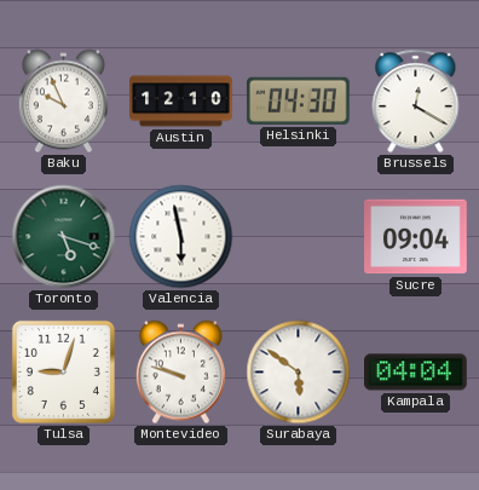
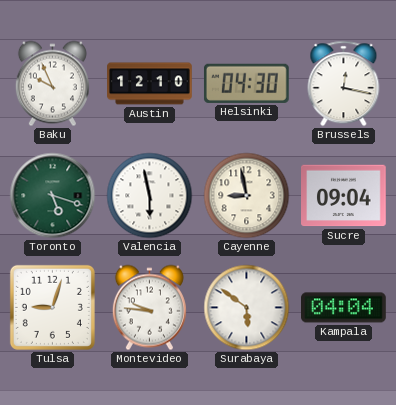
Brussels: 12:20 -> 12:17 (344, 84)
Cayenne: none -> 8:58 (247, 196)
Montevideo: 9:48 -> 9:46 (149, 308)
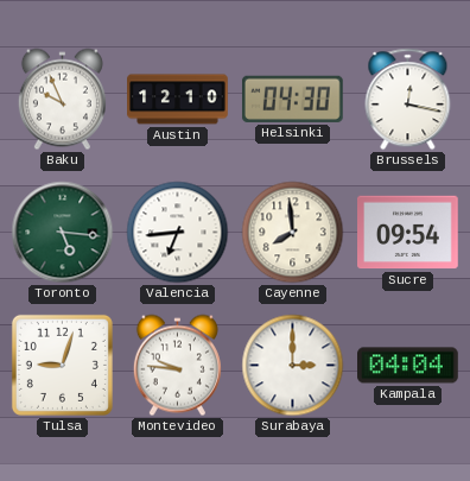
Toronto: 5:18 -> 5:16 (63, 233)
Valencia: 5:58 -> 6:44 (178, 233)
Cayenne: 8:58 -> 7:59 (293, 233)
Sucre: 09:04 -> 09:54 (408, 233)
Surabaya: 5:51 -> 3:00 (293, 366)
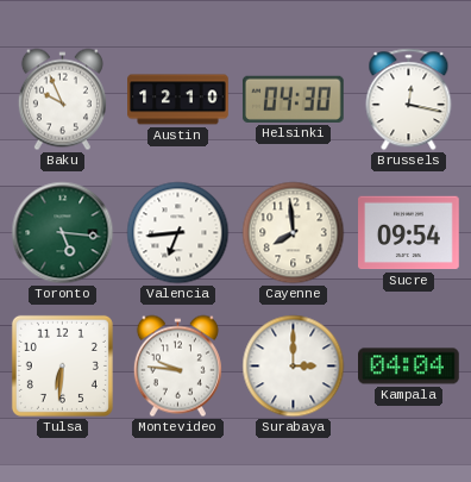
Tulsa: 9:03 -> 6:31 (62, 365)
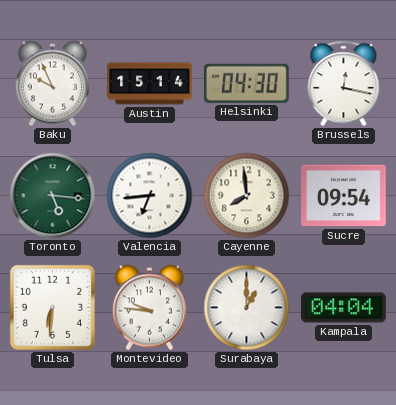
Austin: 12:10 -> 15:14 (150, 84)
Surabaya: 3:00 -> 1:00 (247, 308)
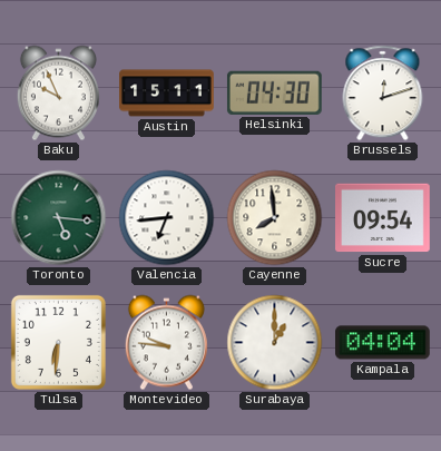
Austin: 15:14 -> 15:11 (167, 94)
Brussels: 12:17 -> 12:12 (383, 94)
